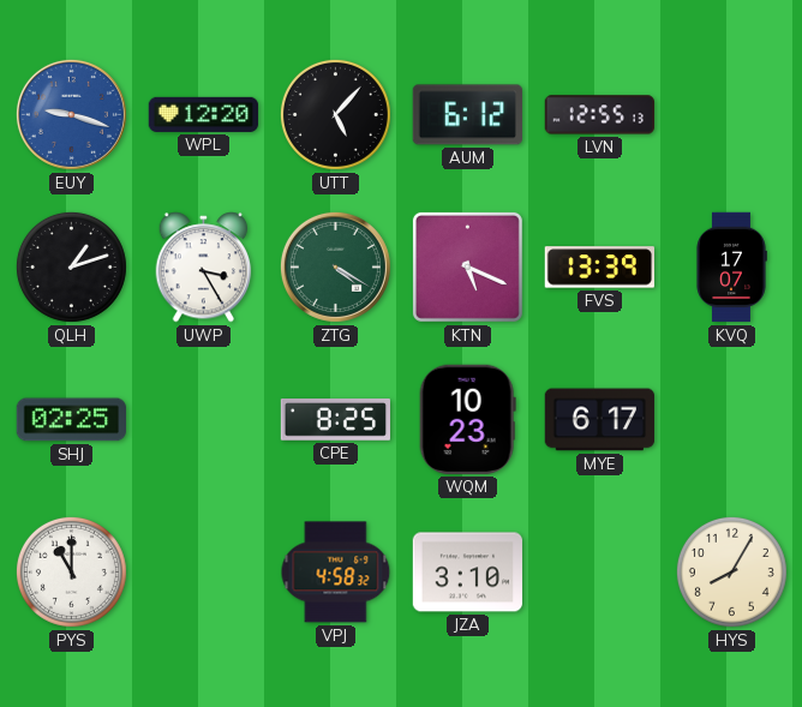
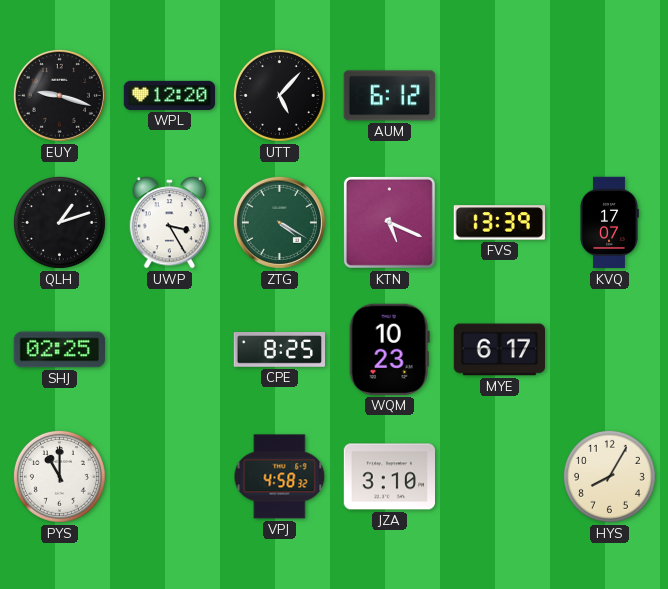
EUY dial: blue -> black (59, 95)
LVN: 12:55 -> none (600, 115)
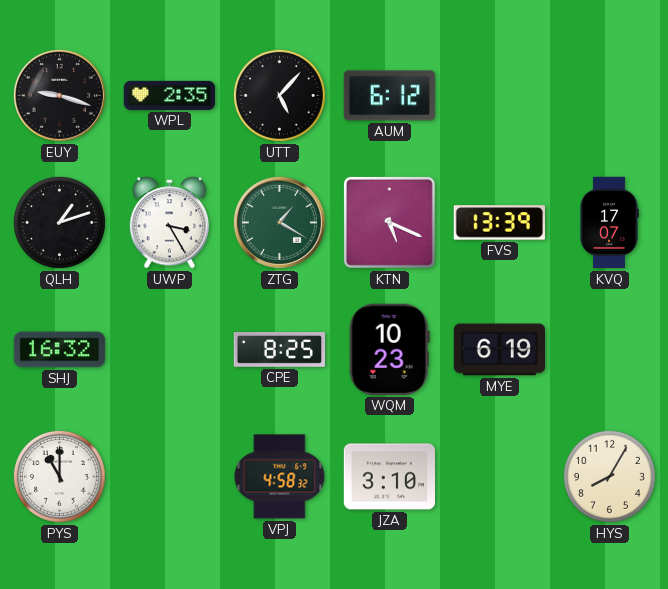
WPL: 12:20 -> 2:35 (170, 95)
ZTG: 4:20 -> 1:20 (279, 222)
SHJ: 02:25 -> 16:32 (59, 350)
MYE: 6:17 -> 6:19 (499, 350)
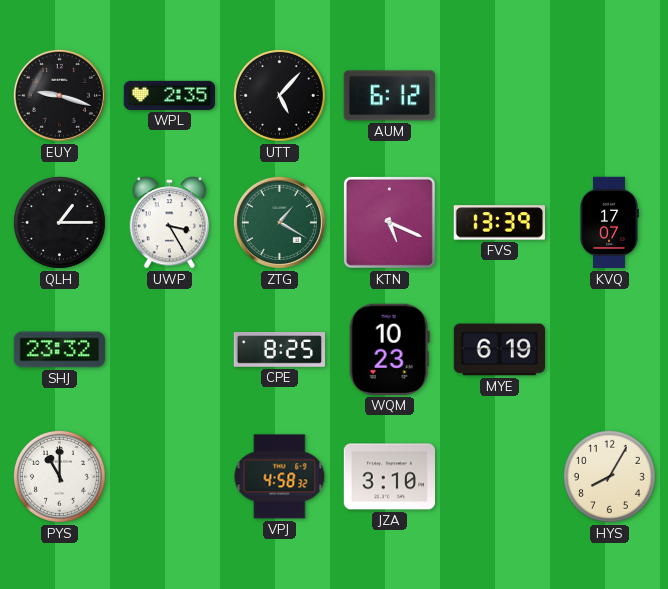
QLH: 1:12 -> 1:15 (59, 222)
SHJ: 16:32 -> 23:32 (59, 350)
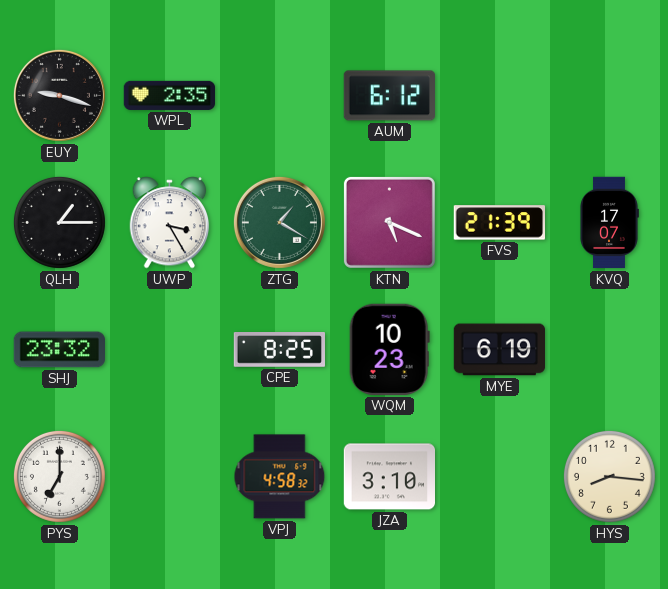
UTT: 5:07 -> none (279, 95)
FVS: 13:39 -> 21:39 (499, 223)
PYS: 11:00 -> 7:00 (59, 476)
HYS: 8:05 -> 8:16 (609, 476)
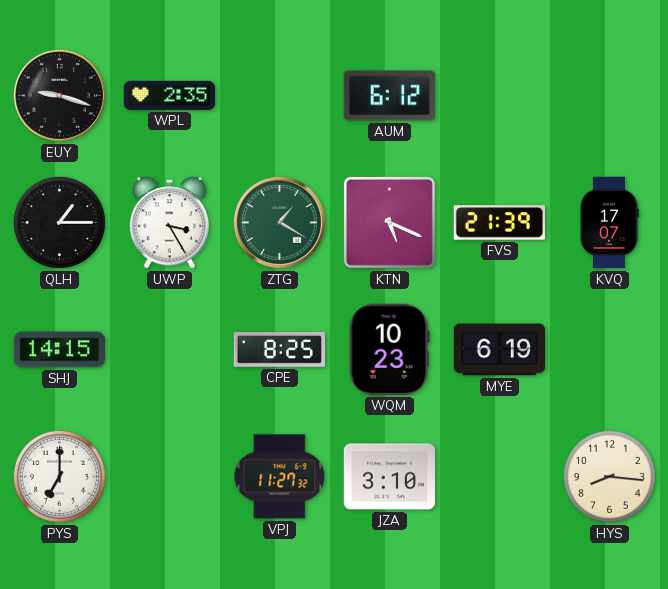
SHJ: 23:32 -> 14:15 (59, 350)
VPJ: 4:58 -> 11:27 (280, 477)
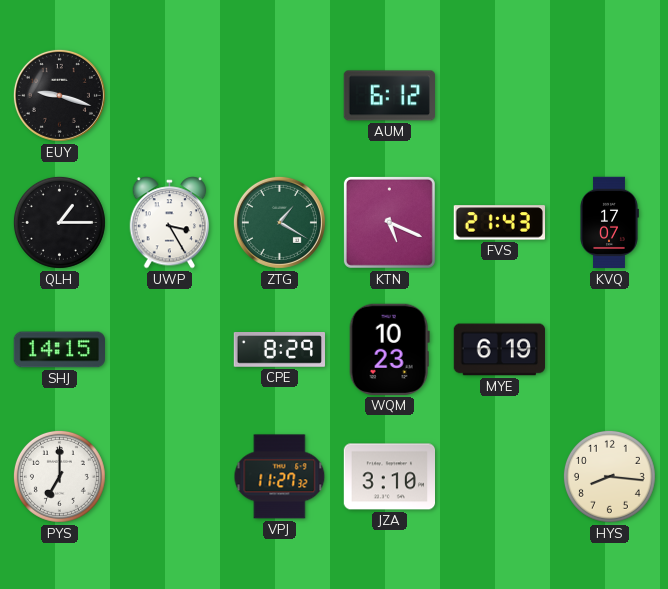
WPL: 2:35 -> none (170, 95)
FVS: 21:39 -> 21:43 (499, 223)
CPE: 8:25 -> 8:29 (279, 350)
